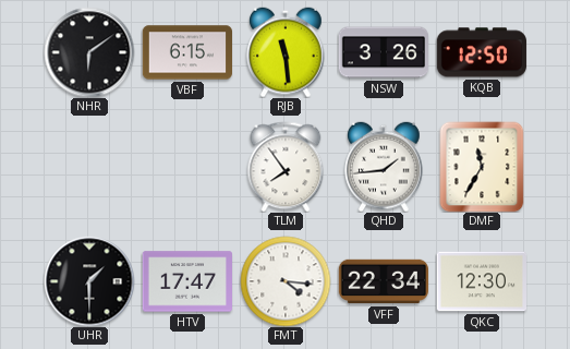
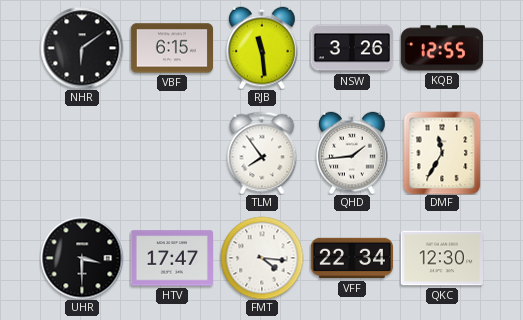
KQB: 12:50 -> 12:55 (442, 48)
UHR: 1:30 -> 3:30 (82, 258)
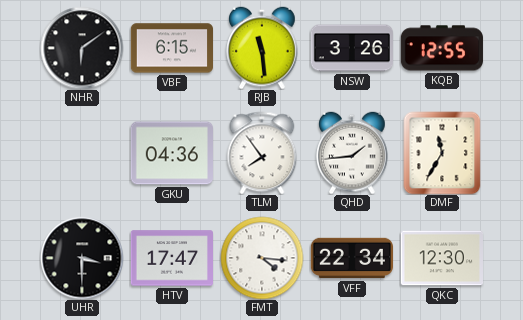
GKU: none -> 04:36 (172, 153)
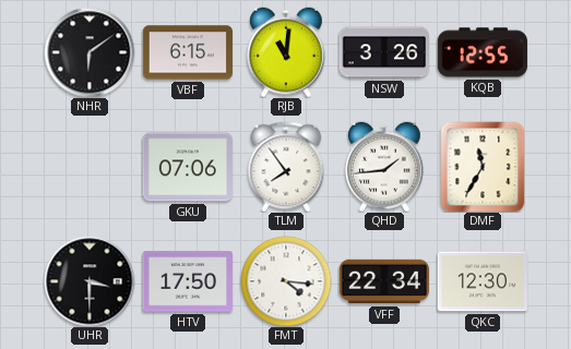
RJB: 11:29 -> 11:01 (286, 52)
GKU: 04:36 -> 07:06 (188, 167)
HTV: 17:47 -> 17:50 (187, 281)
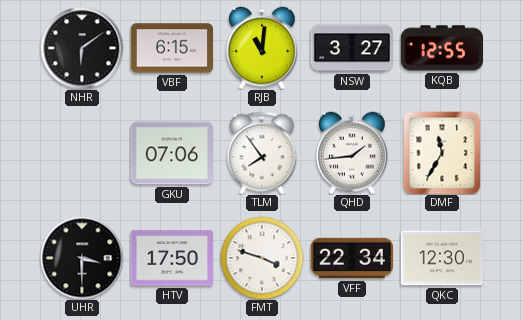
NSW: 3:26 -> 3:27 (351, 48)
FMT: 4:16 -> 3:48 (262, 258)
